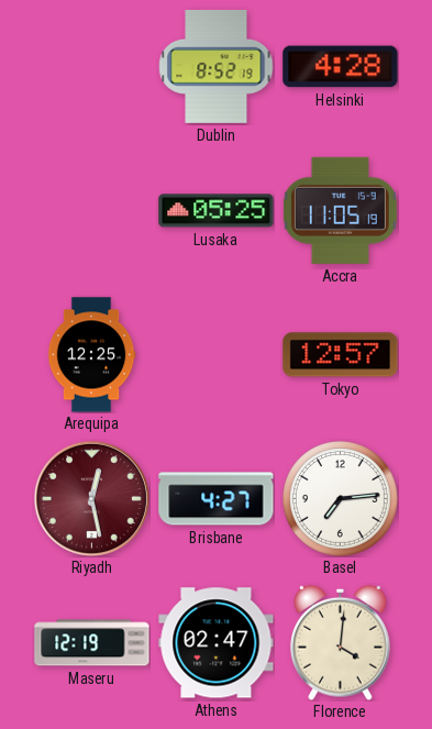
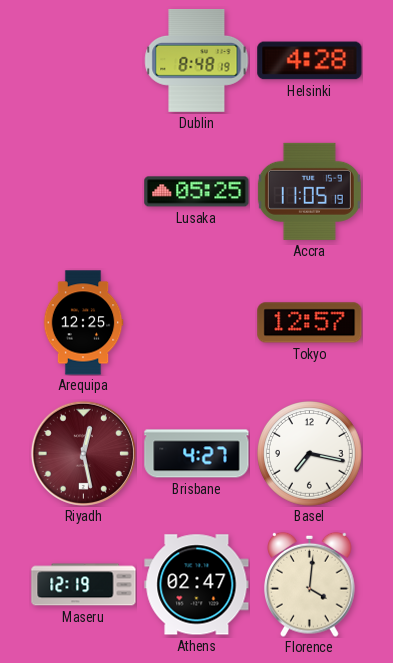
Dublin: 8:52 -> 8:48 (197, 61)
Basel: 7:14 -> 7:17 (310, 454)
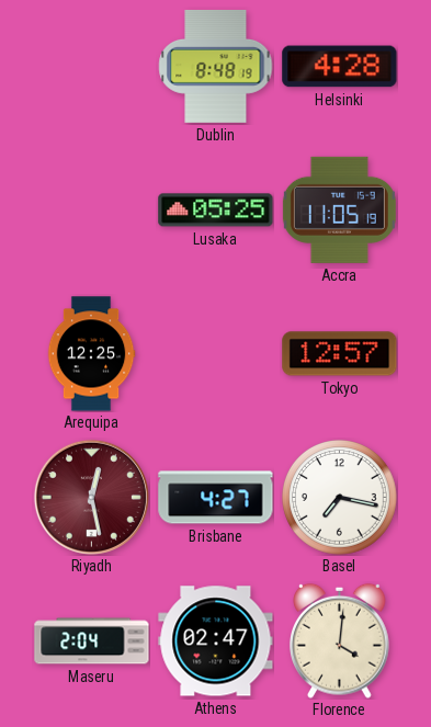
Maseru: 12:19 -> 2:04 (92, 641)
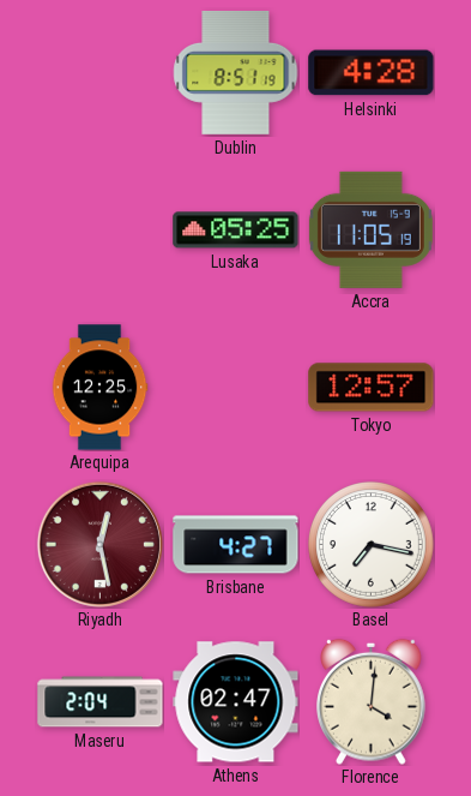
Dublin: 8:48 -> 8:51 (236, 73)
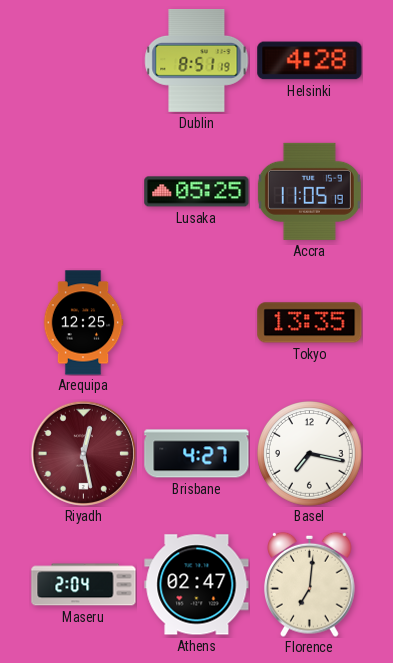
Tokyo: 12:57 -> 13:35 (310, 323)
Florence: 4:01 -> 7:01 (310, 584)
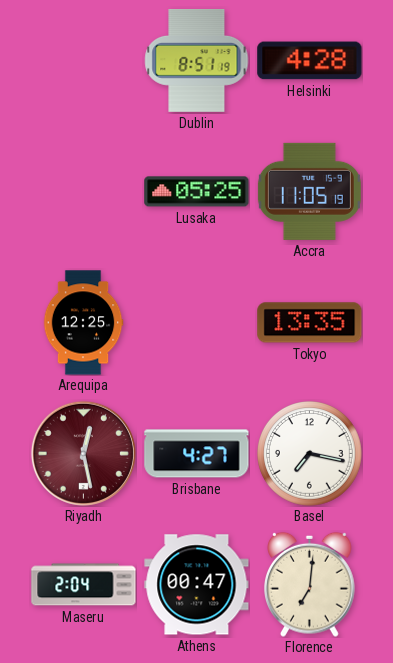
Athens: 02:47 -> 00:47 (197, 585)
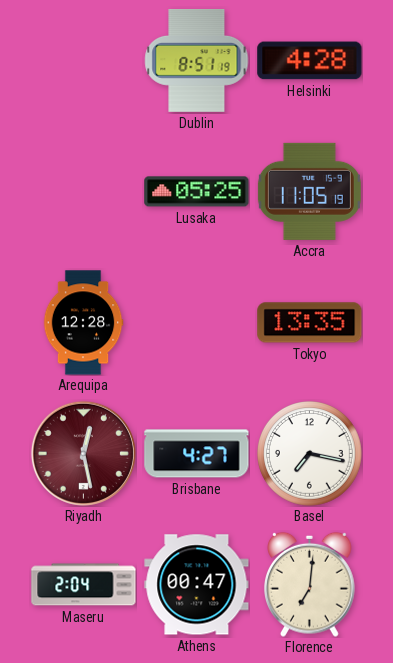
Arequipa: 12:25 -> 12:28 (83, 323)
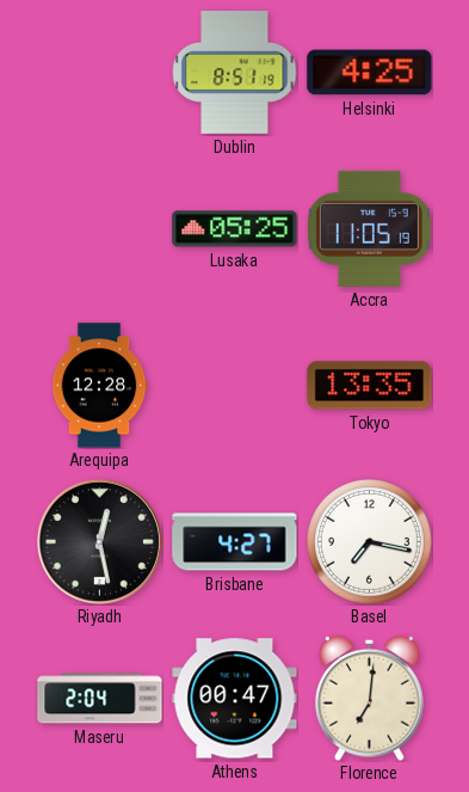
Helsinki: 4:28 -> 4:25 (370, 73)
Riyadh dial: burgundy -> black (99, 541)
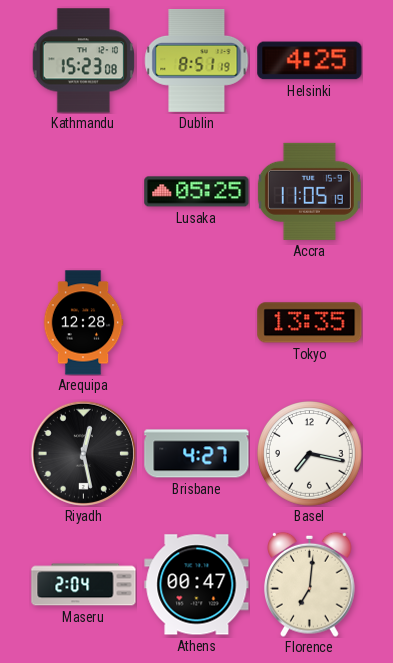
Kathmandu: none -> 15:23 (83, 61)
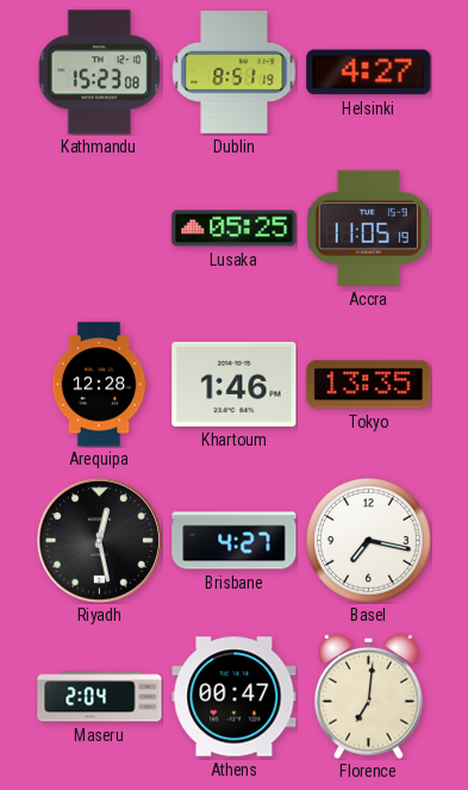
Helsinki: 4:25 -> 4:27 (369, 73)
Khartoum: none -> 1:46 (235, 384)
